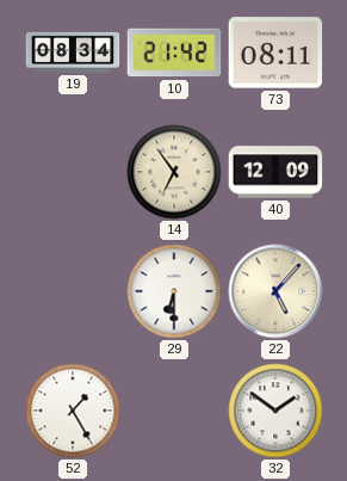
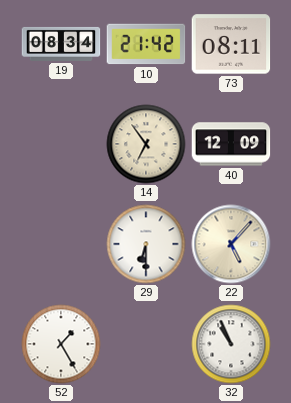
32: 1:51 -> 10:56 (231, 344)
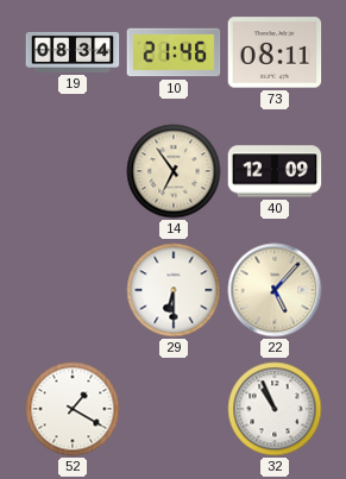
10: 21:42 -> 21:46 (174, 52)
52: 1:25 -> 1:20 (73, 409)
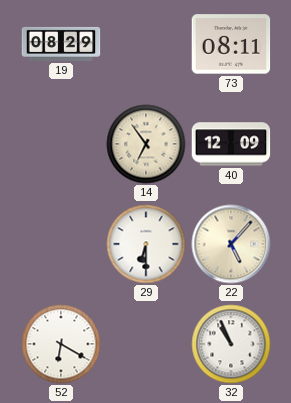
19: 08:34 -> 08:29 (61, 44)
10: 21:46 -> none (174, 52)
52: 1:20 -> 6:20 (61, 344)
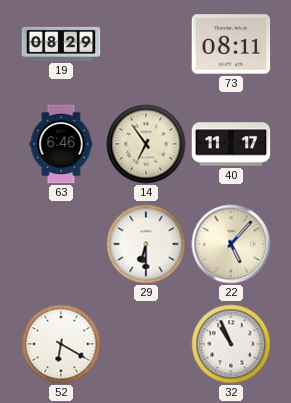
63: none -> 6:46 (61, 144)
40: 12:09 -> 11:17 (231, 144)
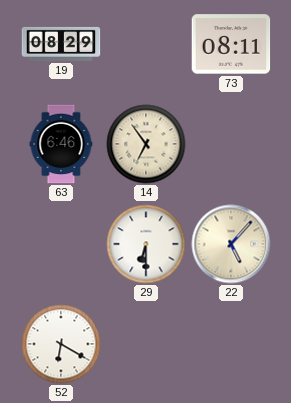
40: 11:17 -> none (231, 144)
32: 10:56 -> none (231, 344)
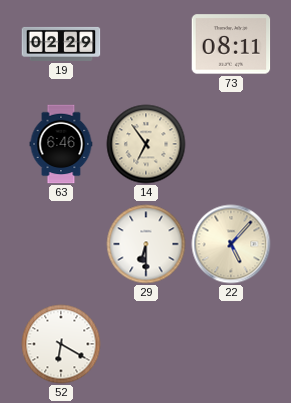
19: 08:29 -> 02:29 (61, 44)
